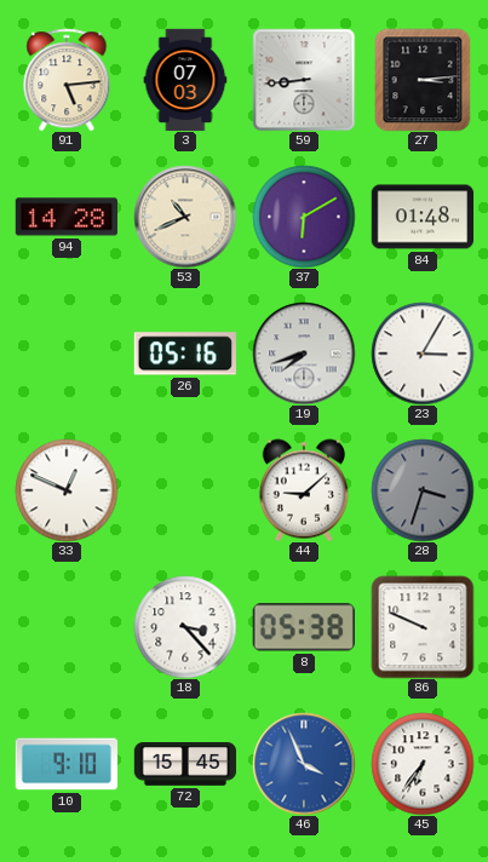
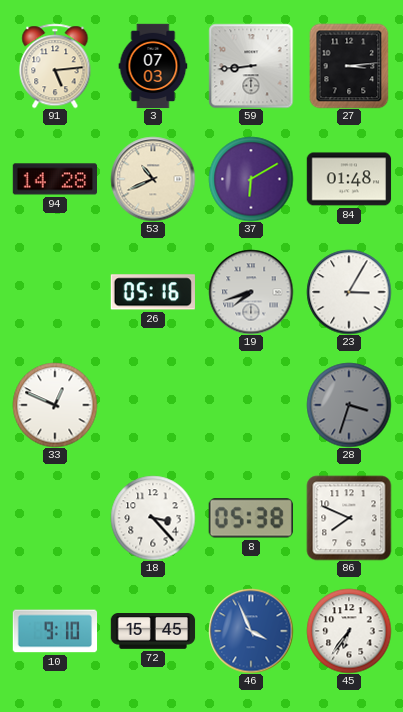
44: 9:08 -> none (303, 490)
86: 9:49 -> 7:49 (349, 518)
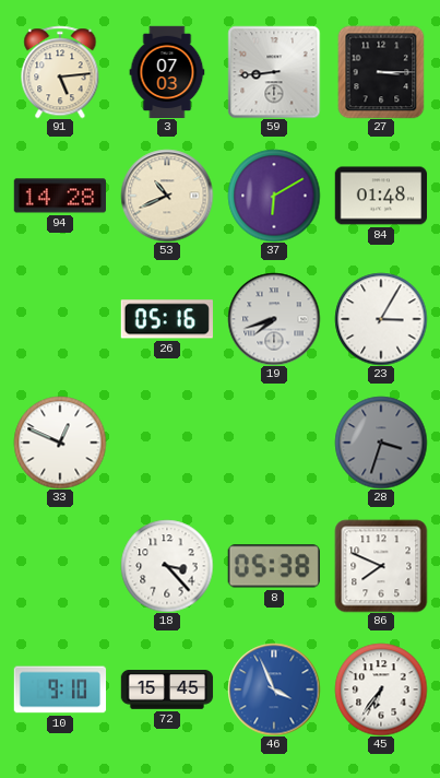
27: 3:14 -> 3:15 (381, 72)
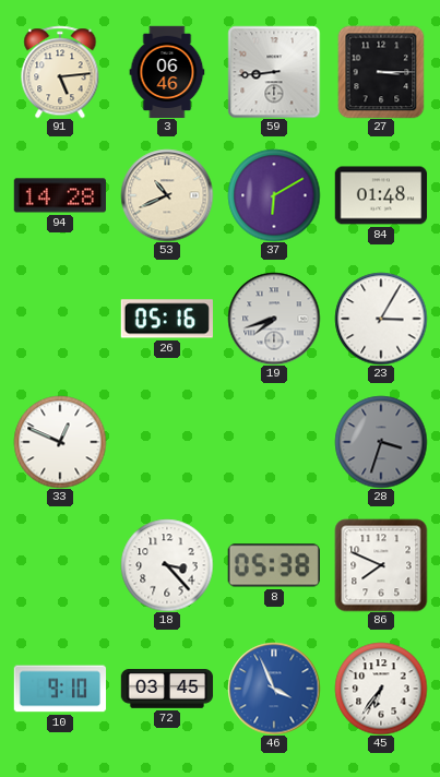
3: 07:03 -> 06:46 (167, 72)
72: 15:45 -> 03:45 (167, 690)
